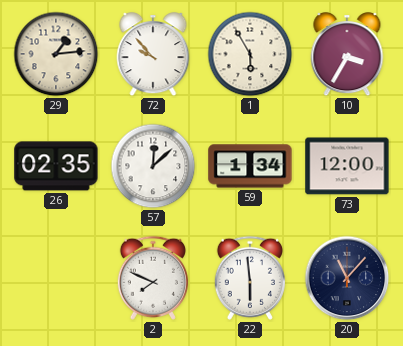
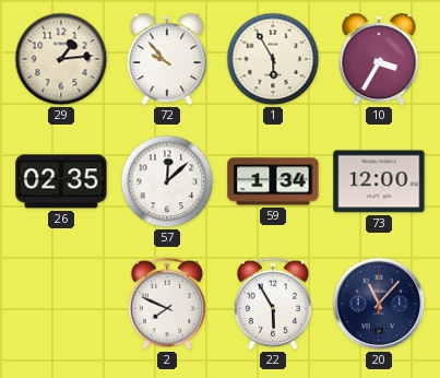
22: 5:59 -> 5:55 (273, 304)
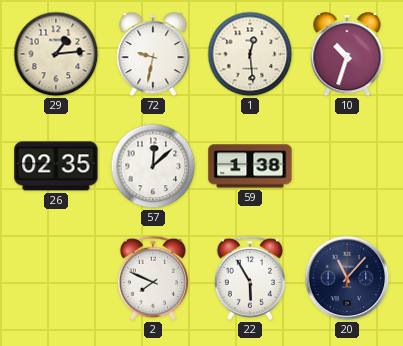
72: 9:53 -> 9:32 (153, 55)
1: 5:55 -> 12:29 (250, 54)
10: 3:35 -> 10:33 (347, 55)
59: 1:34 -> 1:38 (250, 166)
73: 12:00 -> none (379, 181)
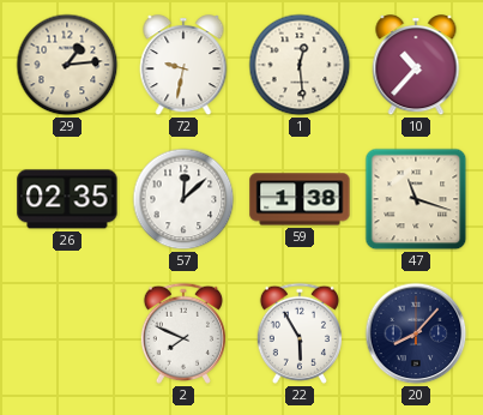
10: 10:33 -> 10:37 (416, 66)
47: none -> 11:18 (416, 199)
20: 11:07 -> 8:07 (416, 333)
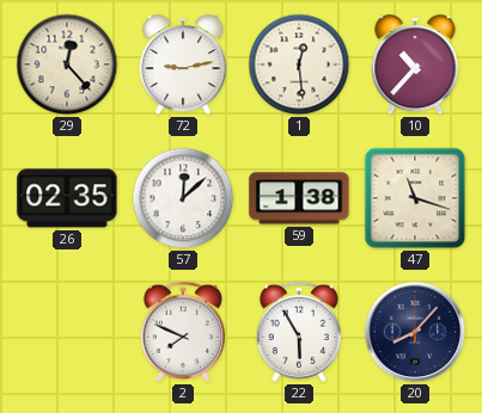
29: 1:14 -> 12:23 (67, 64)
72: 9:32 -> 9:13 (183, 66)
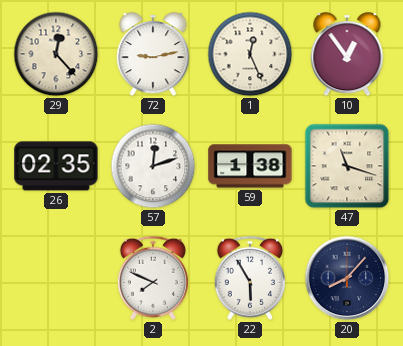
1: 12:29 -> 12:26 (250, 54)
10: 10:37 -> 12:54 (347, 55)
57: 12:08 -> 12:12 (153, 166)
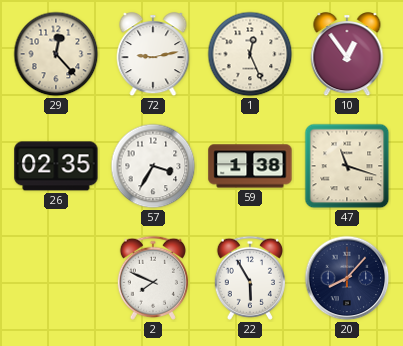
57: 12:12 -> 3:35 (153, 166)
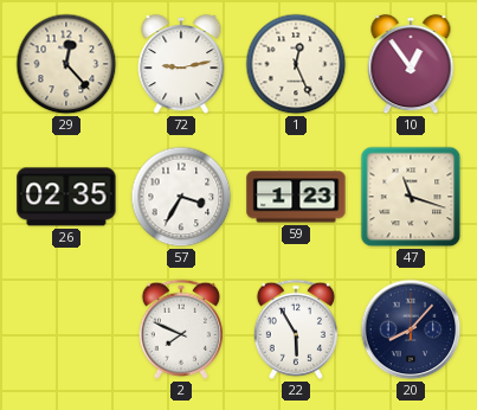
59: 1:38 -> 1:23 (296, 197)
